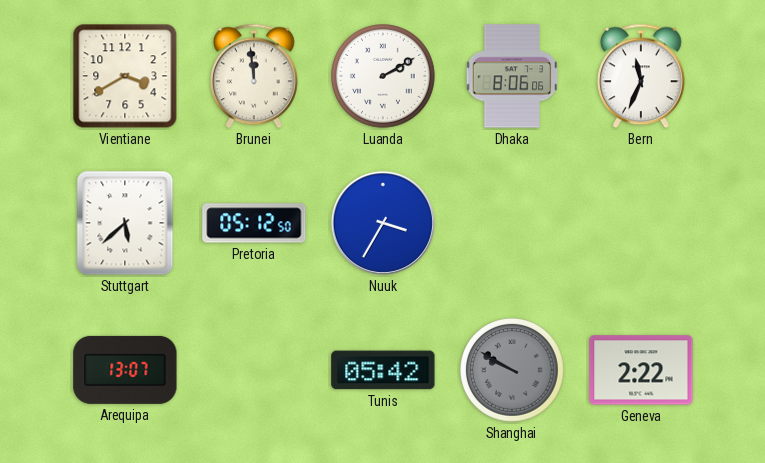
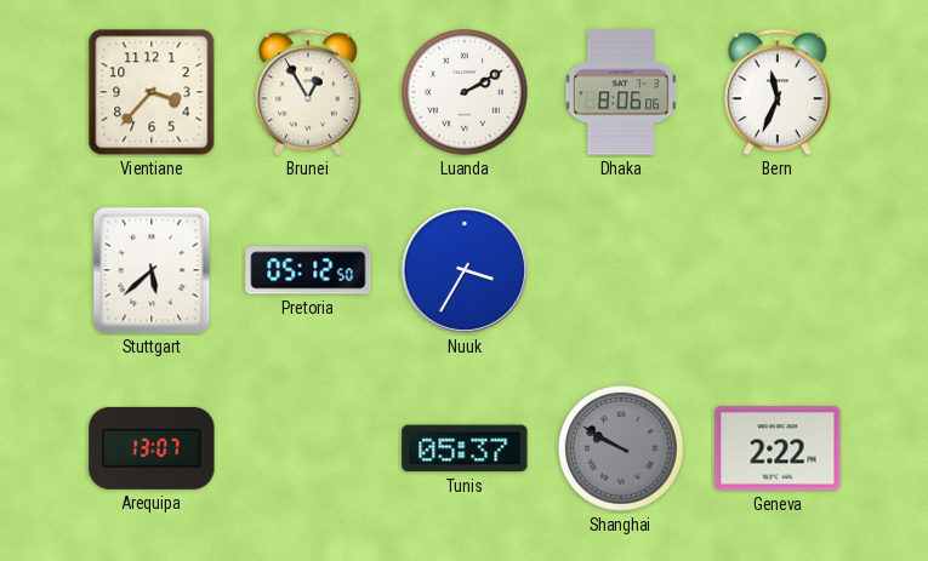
Vientiane: 3:40 -> 3:37 (152, 92)
Brunei: 11:59 -> 12:55 (309, 92)
Tunis: 05:42 -> 05:37 (465, 448)
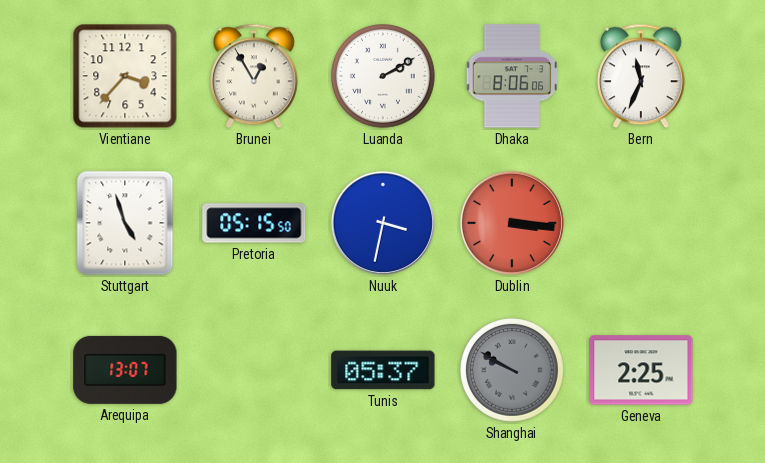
Stuttgart: 5:38 -> 4:57 (125, 223)
Pretoria: 05:12 -> 05:15 (254, 223)
Nuuk: 3:35 -> 3:32 (383, 223)
Dublin: none -> 3:16 (512, 223)
Geneva: 2:22 -> 2:25 (641, 370)
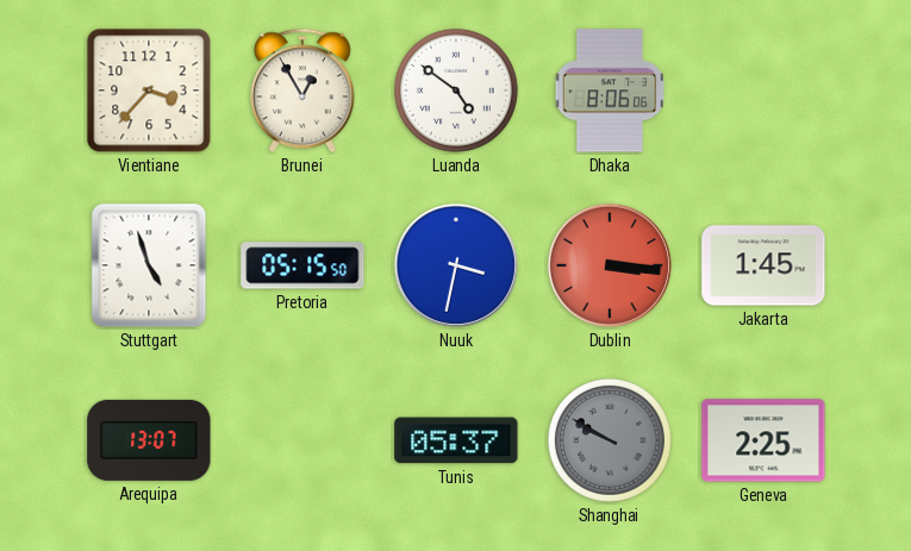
Luanda: 2:10 -> 4:51 (457, 92)
Bern: 11:34 -> none (642, 76)
Jakarta: none -> 1:45 (763, 265)
